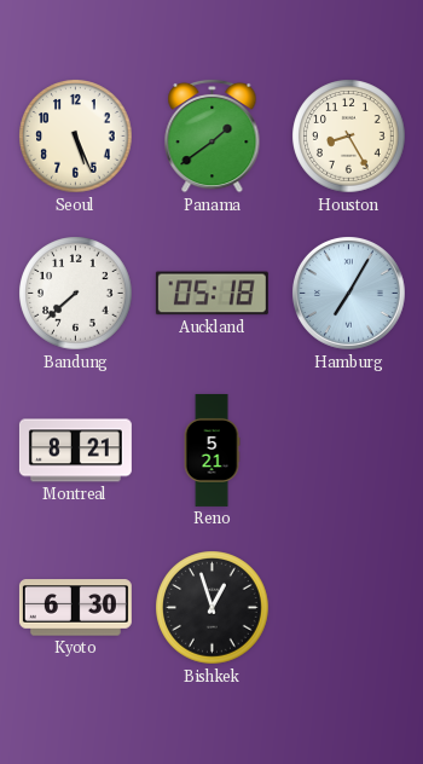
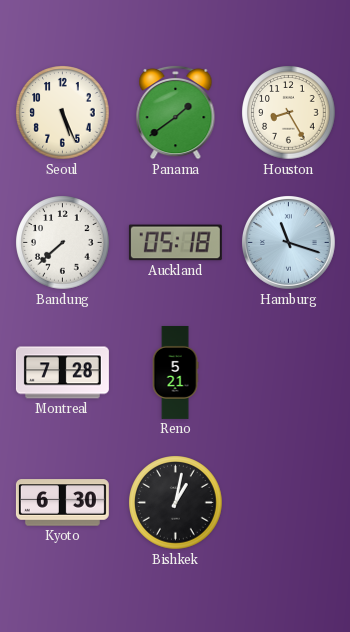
Hamburg: 7:05 -> 11:18 (289, 243)
Montreal: 8:21 -> 7:28 (62, 373)
Bishkek: 12:57 -> 1:02 (176, 503)
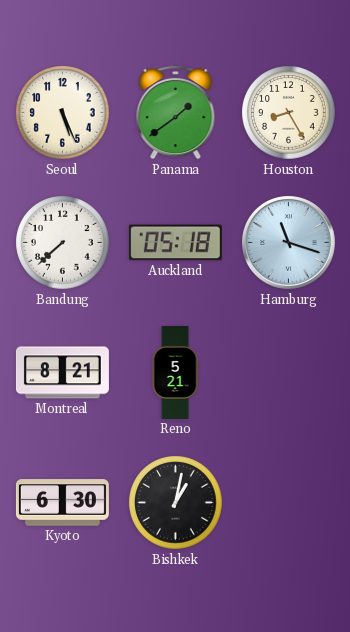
Montreal: 7:28 -> 8:21 (62, 373)
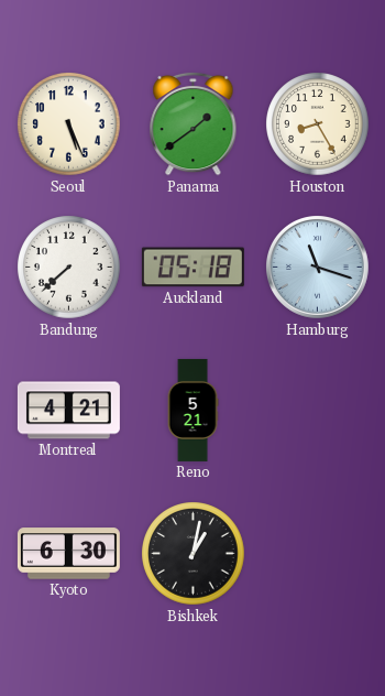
Montreal: 8:21 -> 4:21 (68, 411)
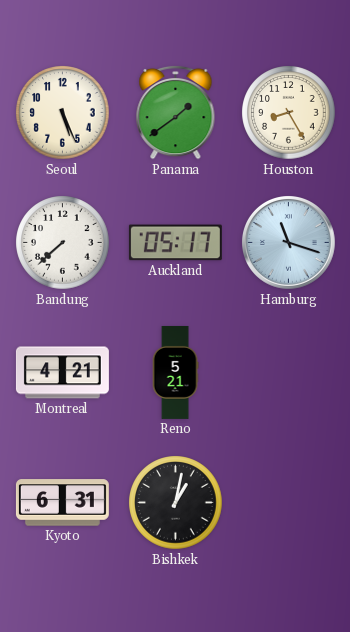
Auckland: 05:18 -> 05:17 (175, 243)
Kyoto: 6:30 -> 6:31 (62, 503)
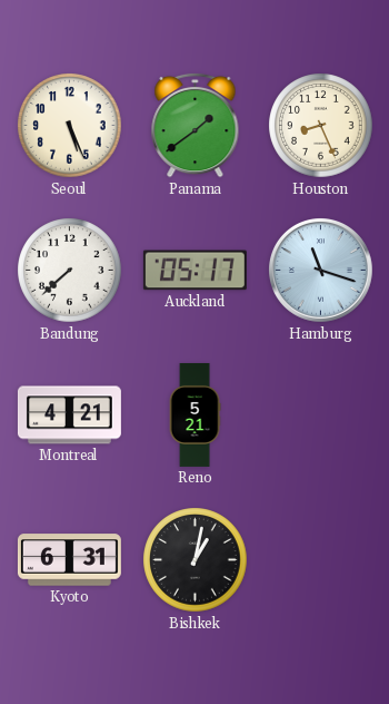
Houston: 8:25 -> 8:26 (321, 126)
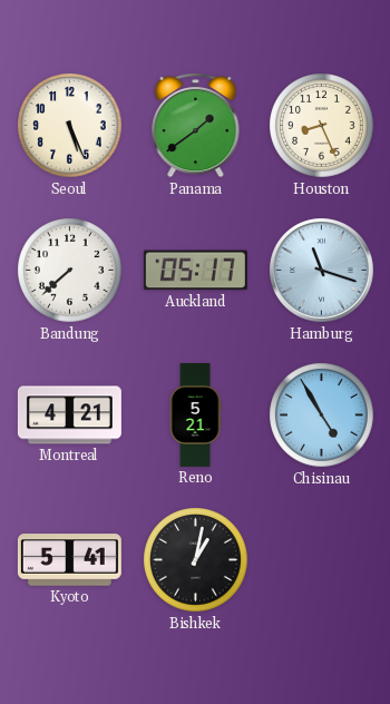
Chisinau: none -> 4:55 (322, 415)
Kyoto: 6:31 -> 5:41 (69, 560)
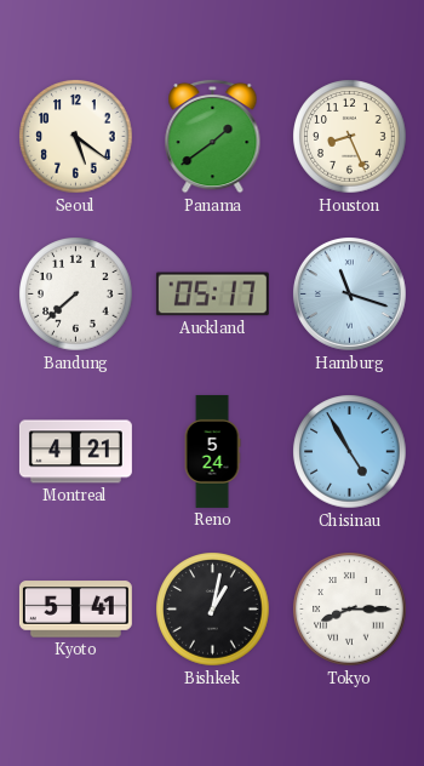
Seoul: 5:26 -> 5:21 (76, 137)
Reno: 5:21 -> 5:24 (212, 451)
Tokyo: none -> 8:15 (350, 610)
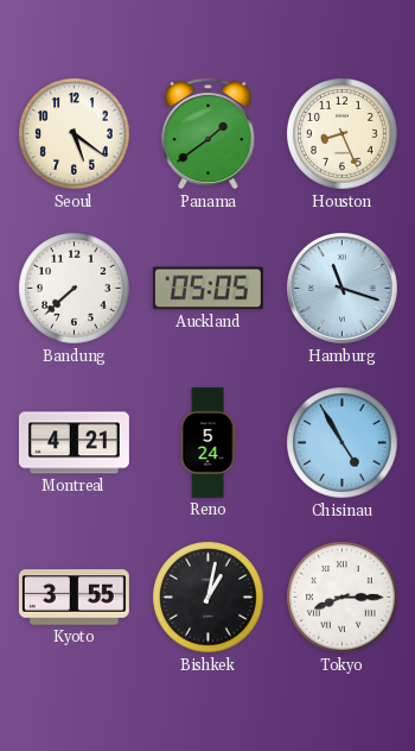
Auckland: 05:17 -> 05:05 (207, 289)
Kyoto: 5:41 -> 3:55 (74, 598)
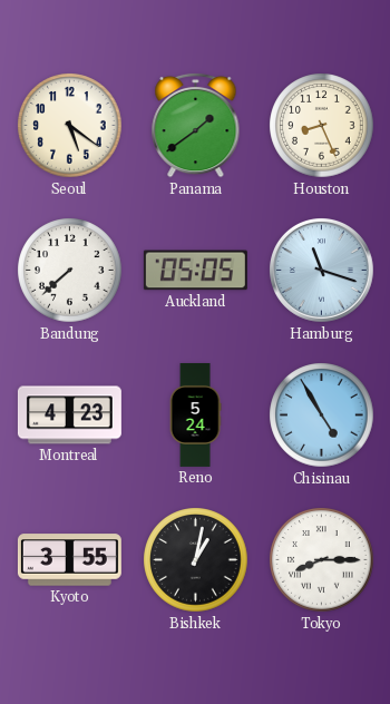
Montreal: 4:21 -> 4:23 (69, 415)
